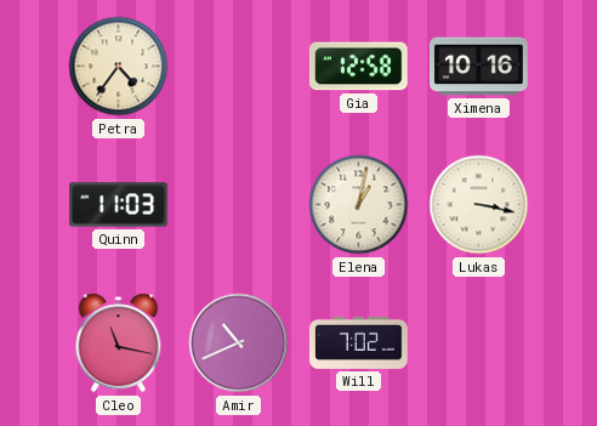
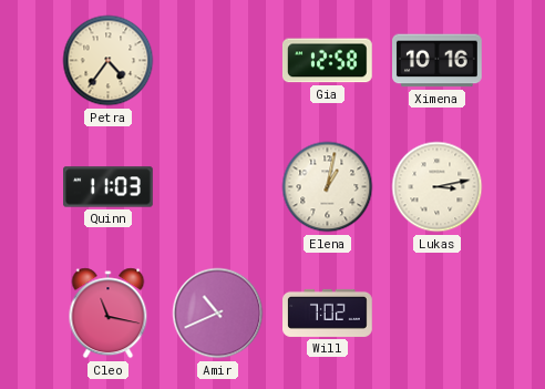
Lukas: 3:17 -> 3:13 (438, 187)
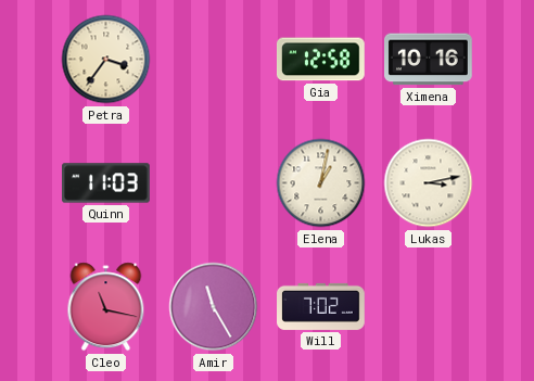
Petra: 4:36 -> 3:36 (106, 60)
Amir: 10:41 -> 11:25 (214, 307)
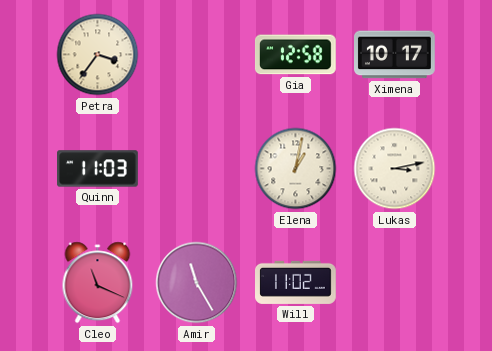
Ximena: 10:16 -> 10:17 (395, 55)
Cleo: 11:17 -> 11:19 (98, 283)
Will: 7:02 -> 11:02 (296, 282)
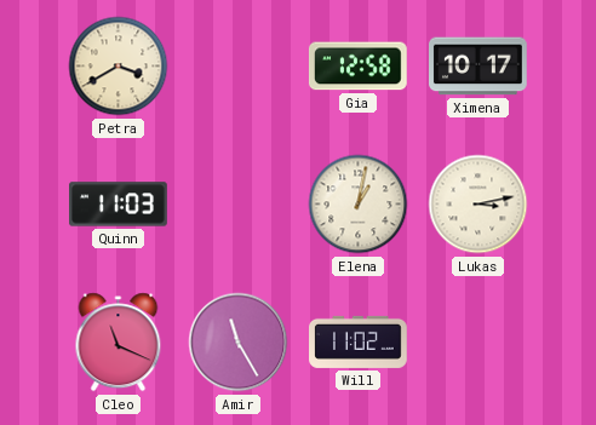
Petra: 3:36 -> 3:40 (119, 67)
